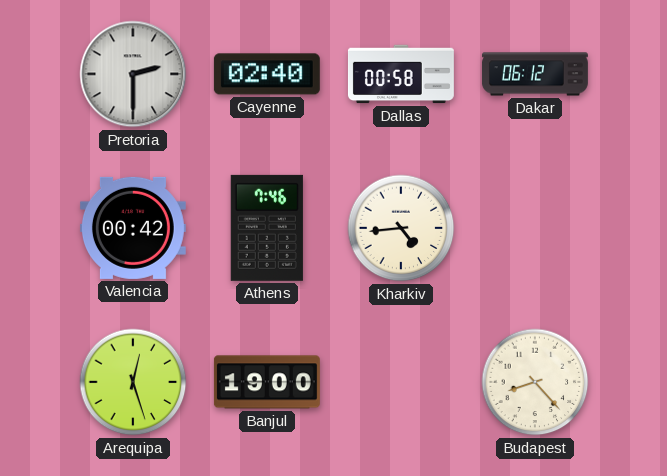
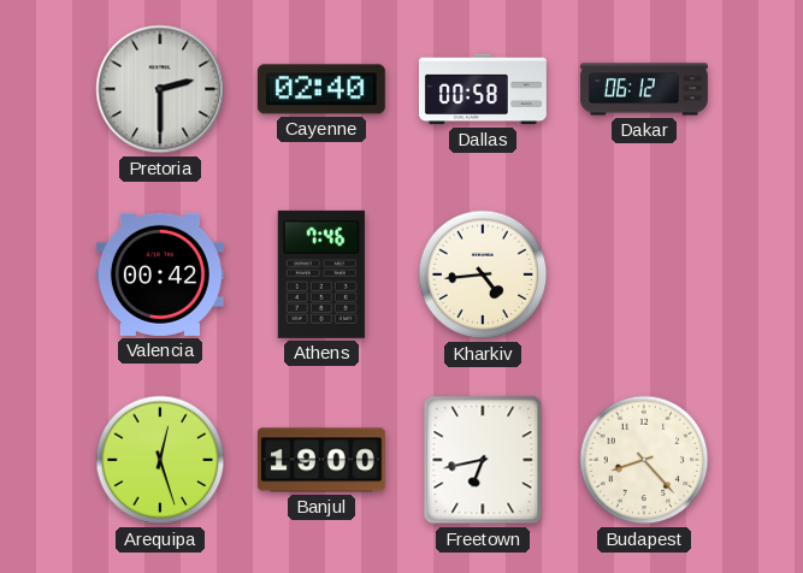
Freetown: none -> 6:43 (483, 460)
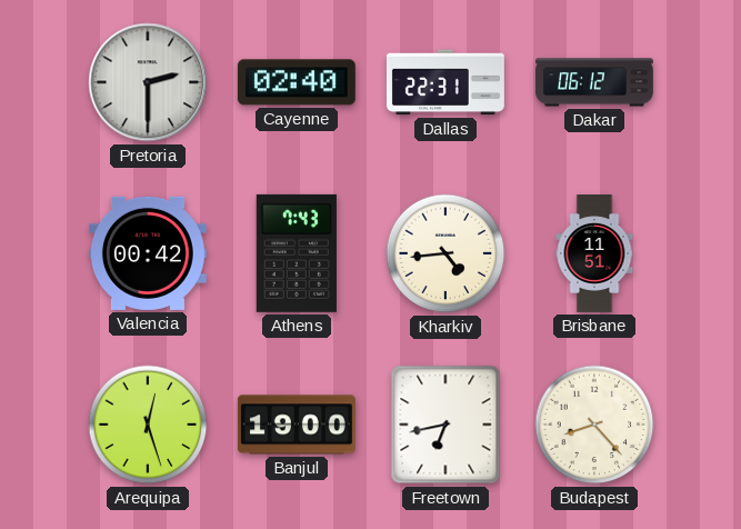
Dallas: 00:58 -> 22:31 (445, 82)
Athens: 7:46 -> 7:43 (297, 253)
Brisbane: none -> 11:51 (594, 254)
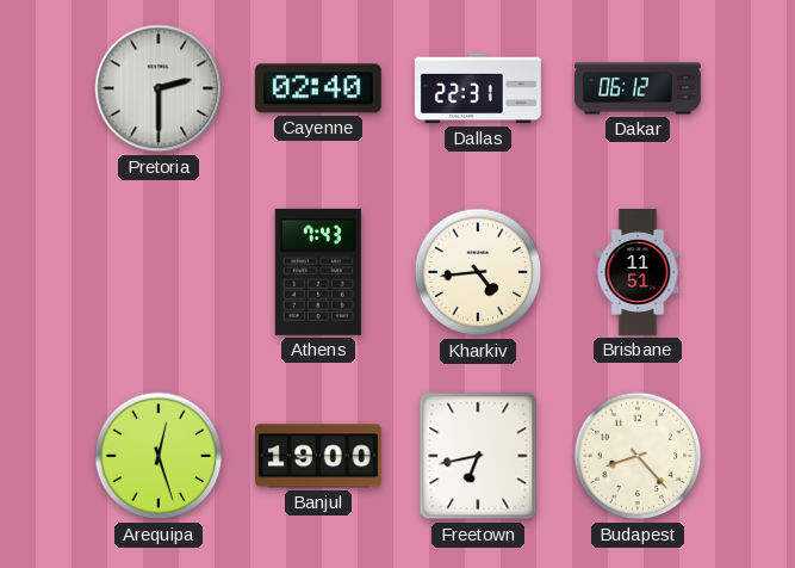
Valencia: 00:42 -> none (148, 253)
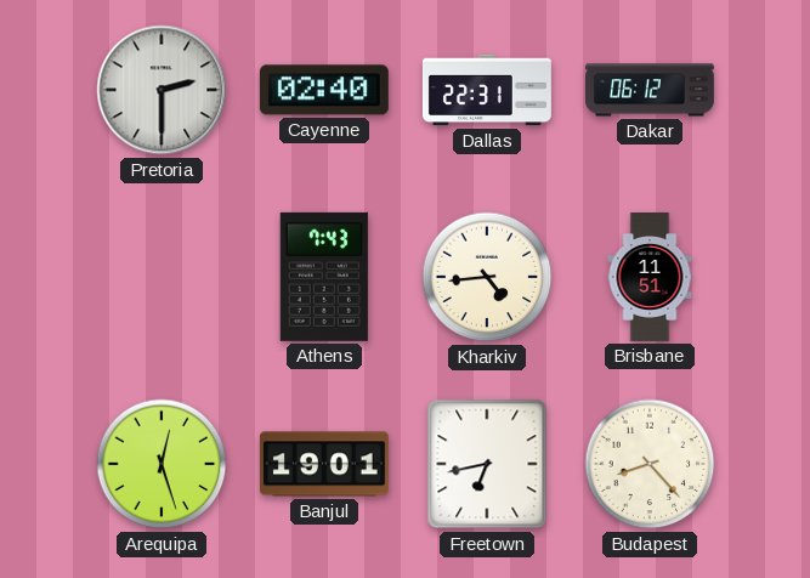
Banjul: 19:00 -> 19:01 (324, 464)
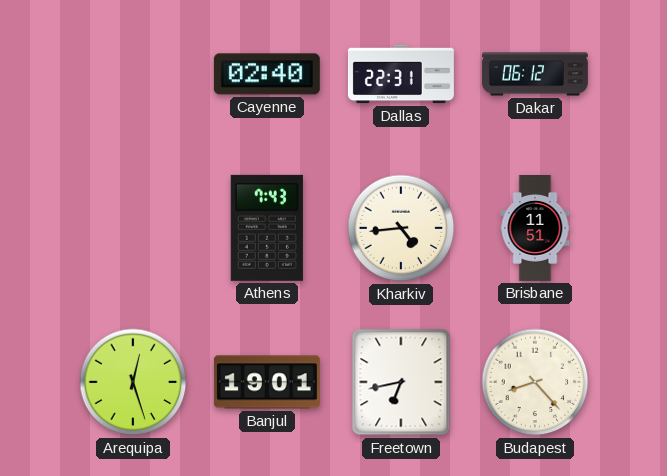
Pretoria: 2:30 -> none (162, 90)
